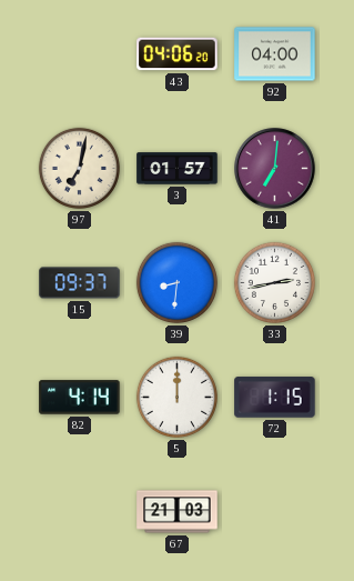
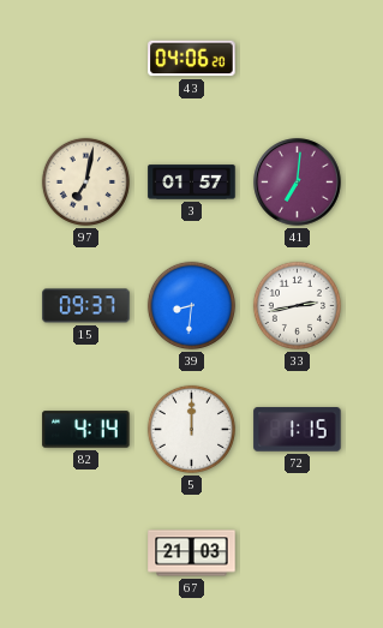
92: 04:00 -> none (275, 54)
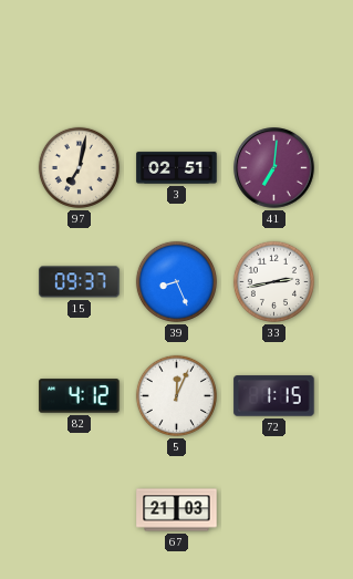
43: 04:06 -> none (192, 59)
3: 01:57 -> 02:51 (177, 168)
39: 8:31 -> 8:26 (176, 281)
82: 4:14 -> 4:12 (80, 396)
5: 12:00 -> 12:04 (176, 395)
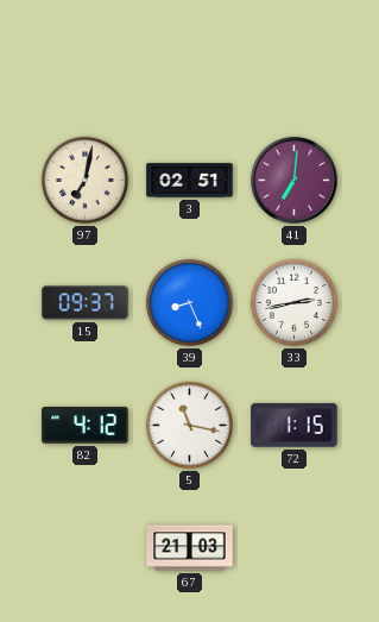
5: 12:04 -> 11:17 (189, 425)
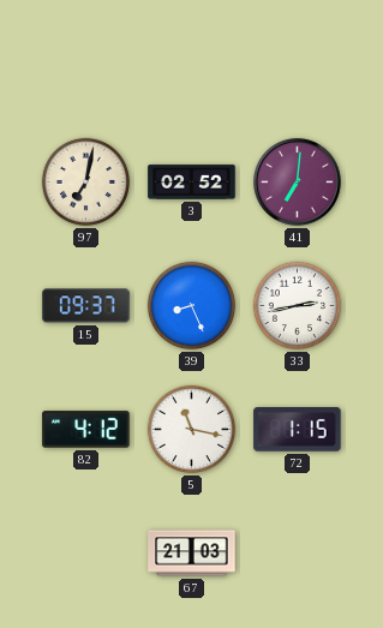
3: 02:51 -> 02:52 (192, 183)
